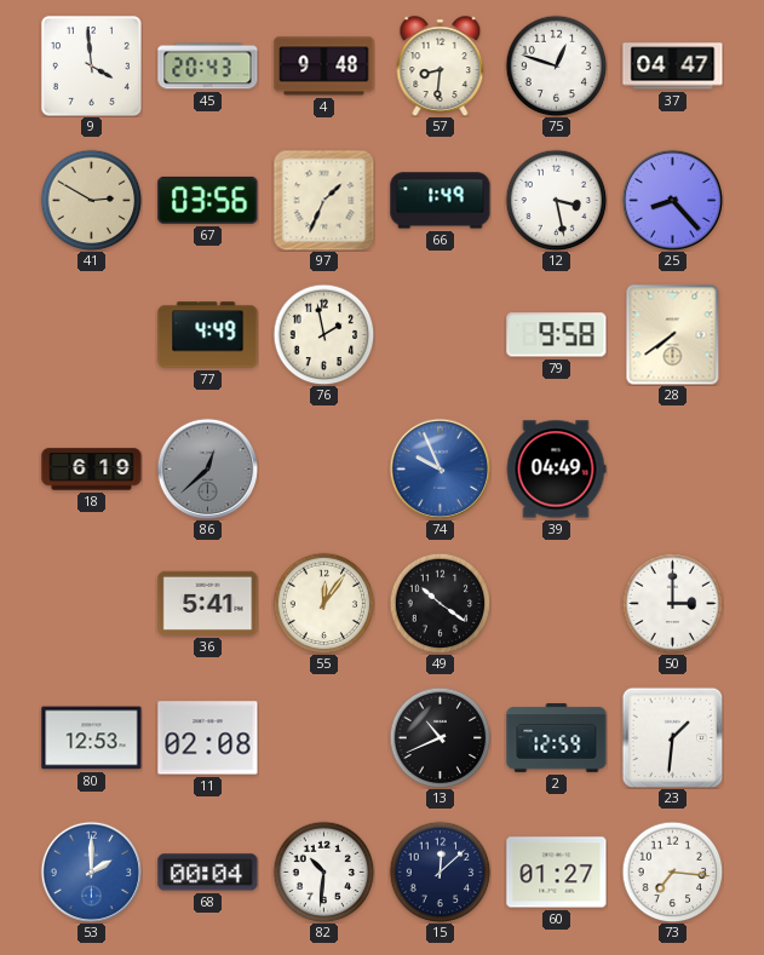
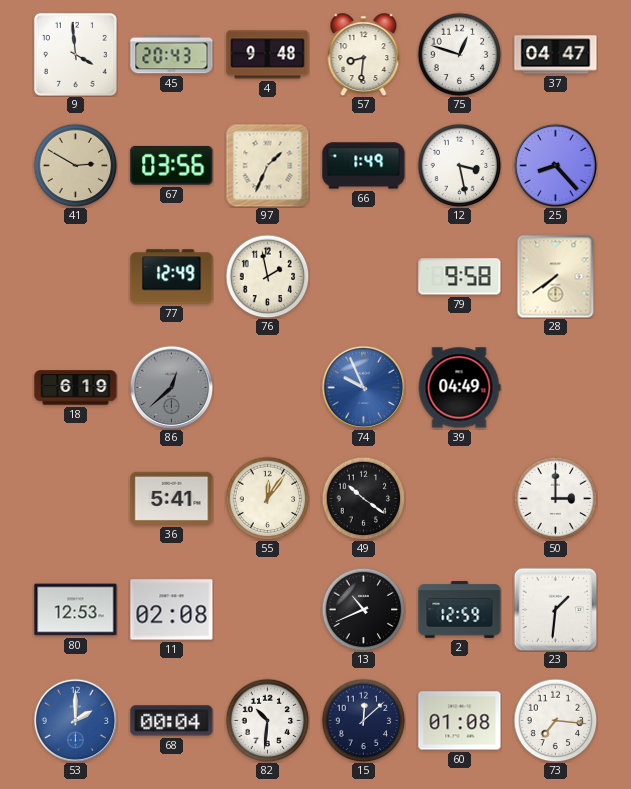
77: 4:49 -> 12:49 (172, 277)
60: 01:27 -> 01:08 (460, 721)
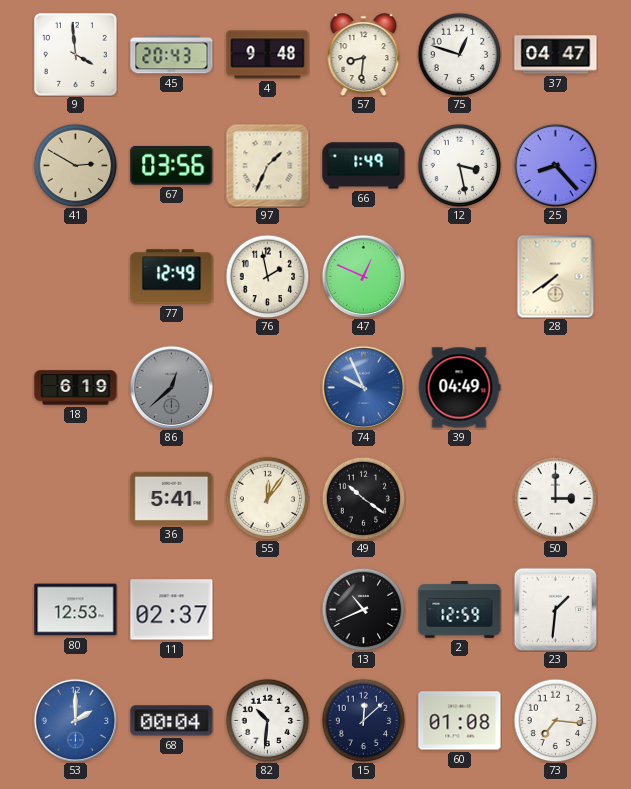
47: none -> 12:49 (363, 276)
79: 9:58 -> none (460, 277)
11: 02:08 -> 02:37 (172, 610)
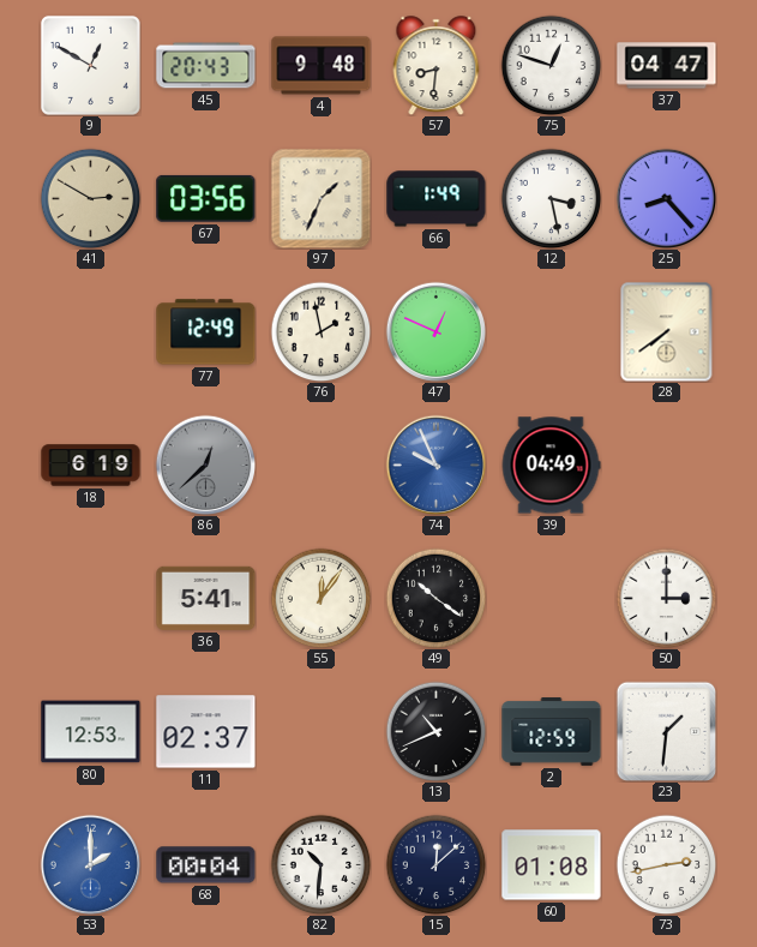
9: 3:59 -> 12:50 (90, 65)
73: 7:16 -> 2:43 (666, 864)
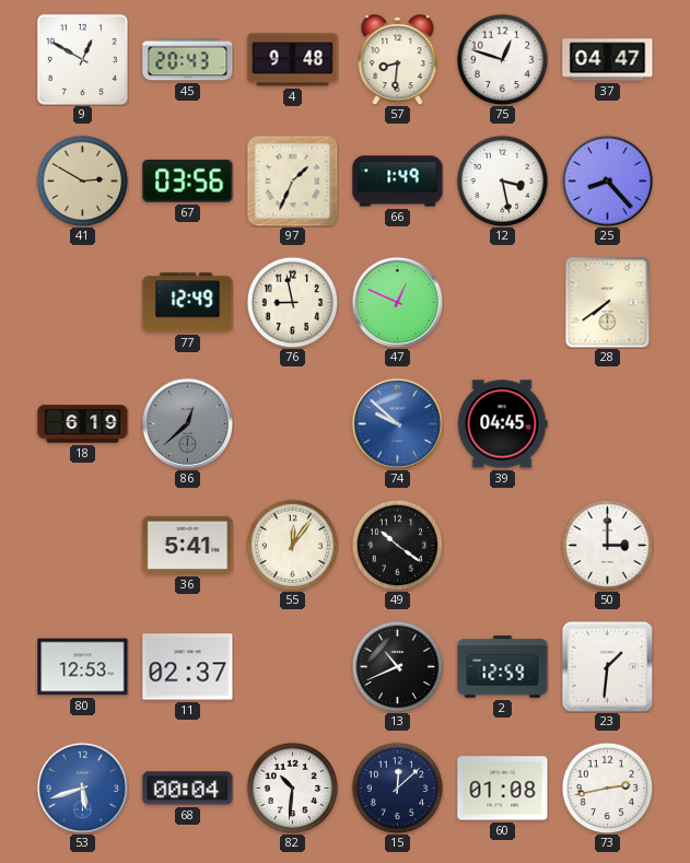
76: 1:58 -> 8:58 (292, 302)
74: 9:56 -> 9:52 (397, 423)
39: 04:49 -> 04:45 (502, 424)
53: 2:00 -> 5:42 (82, 788)
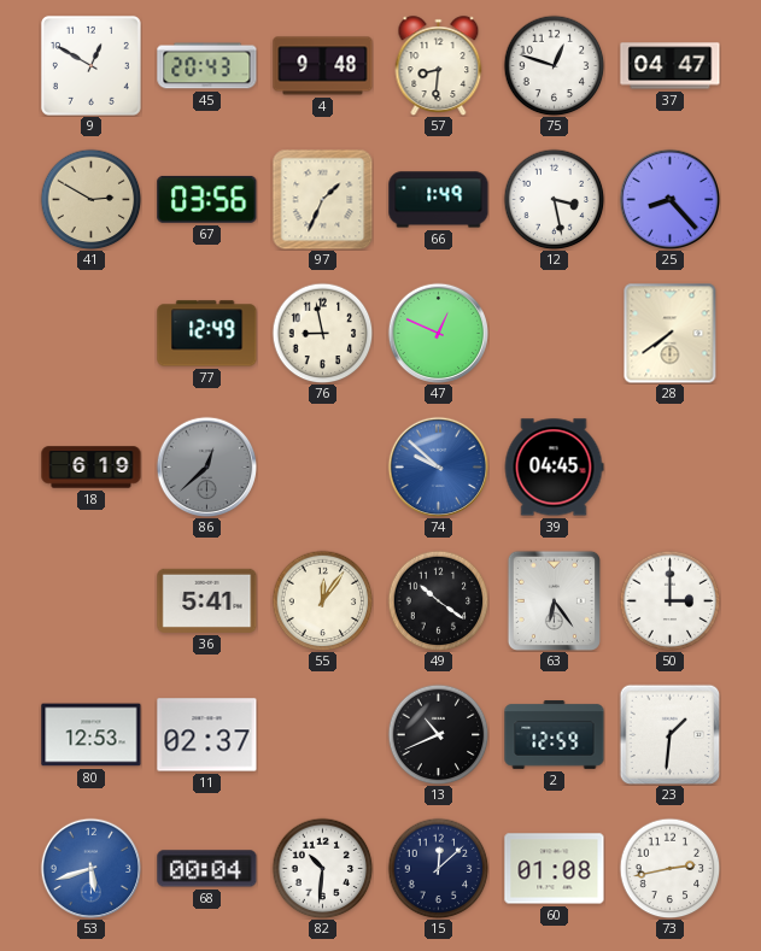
63: none -> 6:24 (554, 600)
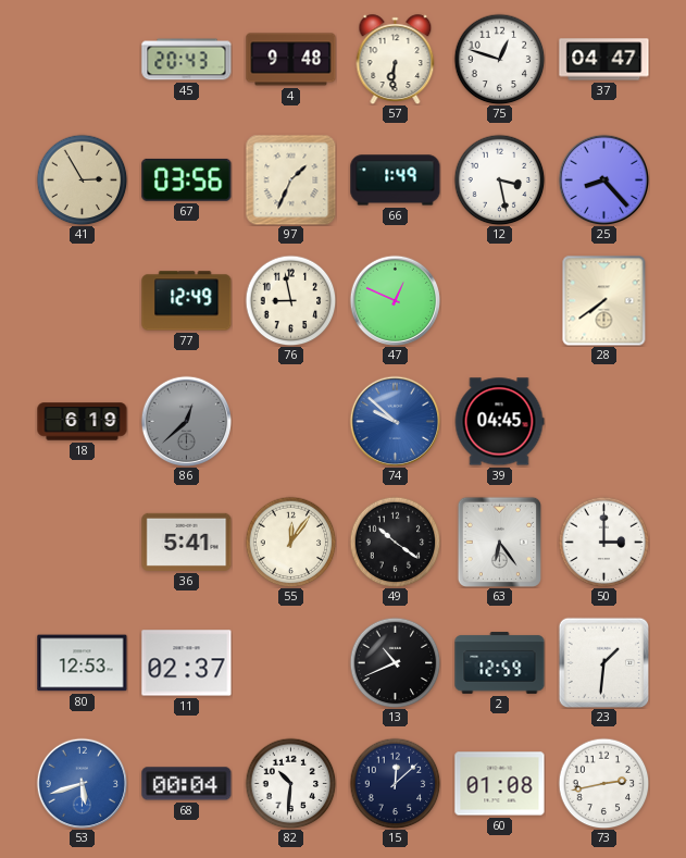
9: 12:50 -> none (90, 65)
57: 8:31 -> 6:31 (396, 59)
41: 2:50 -> 2:55 (82, 179)
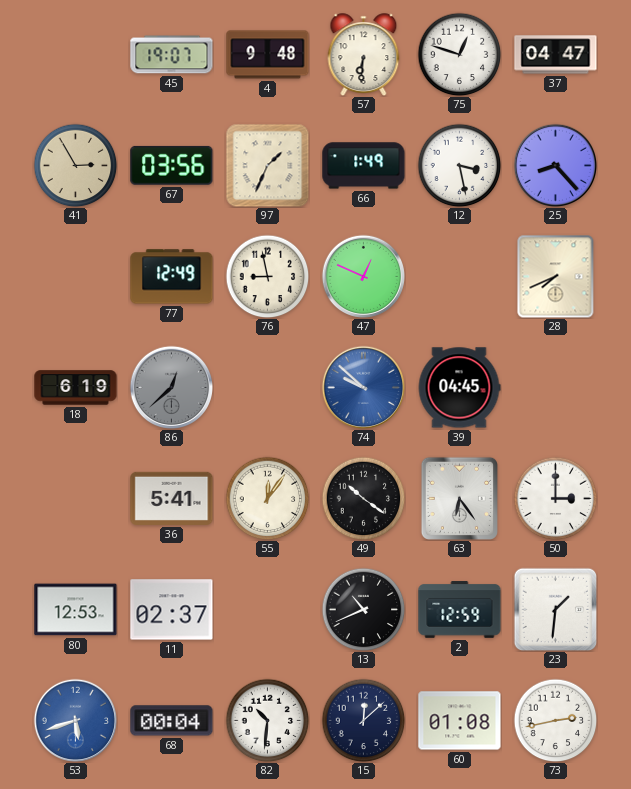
45: 20:43 -> 19:07 (172, 55)
28: 7:39 -> 7:41 (556, 276)
